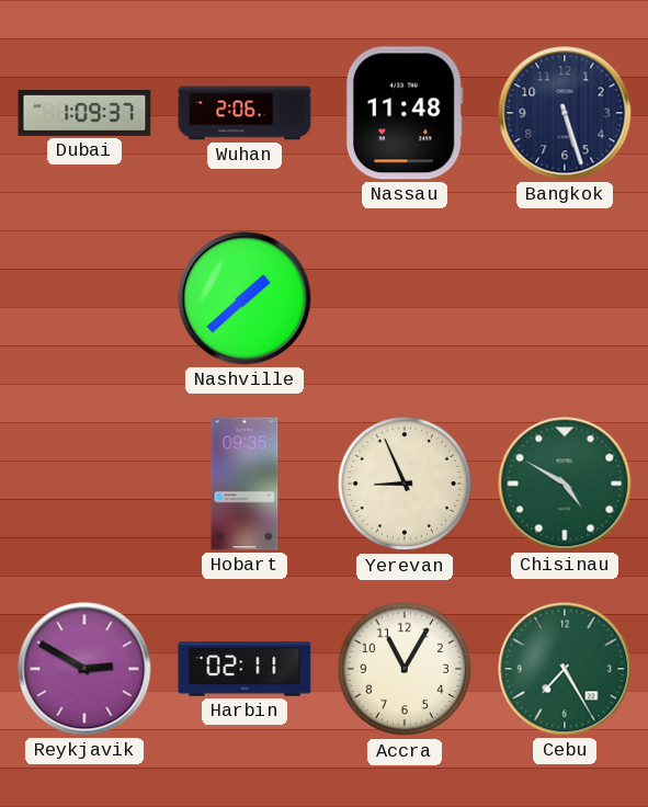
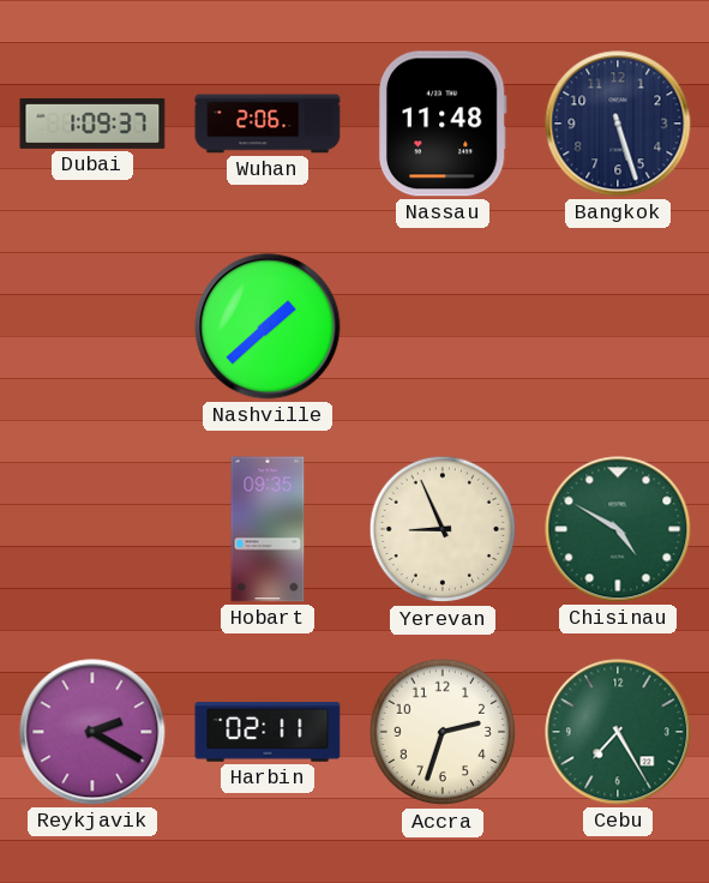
Reykjavik: 2:50 -> 2:20 (92, 732)
Accra: 11:05 -> 2:33 (443, 732)
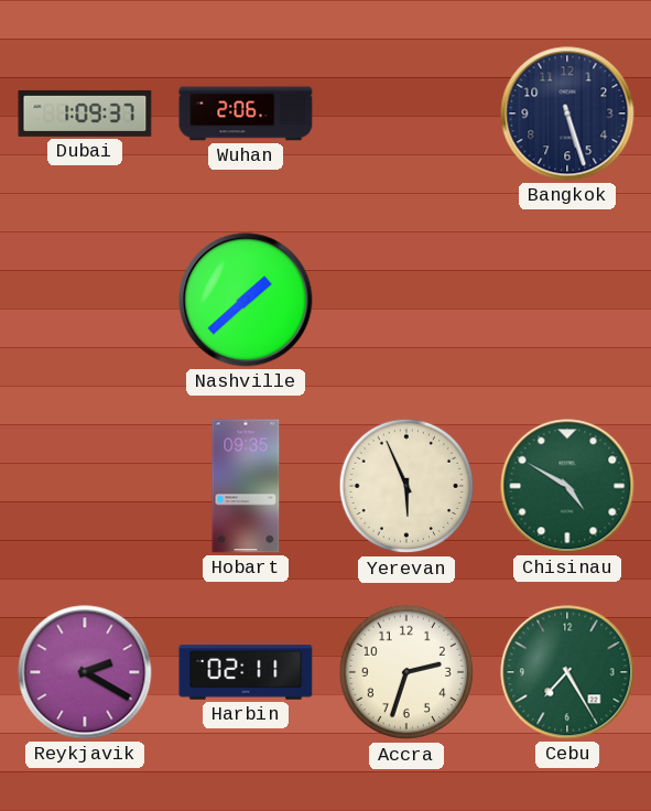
Nassau: 11:48 -> none (443, 124)
Yerevan: 8:56 -> 5:56 (406, 486)
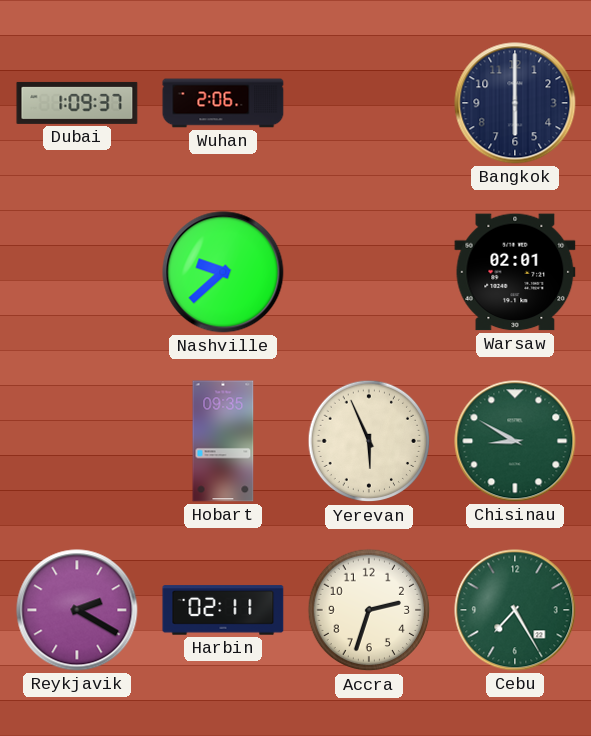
Bangkok: 5:27 -> 6:00 (515, 103)
Nashville: 1:38 -> 9:38 (223, 272)
Warsaw: none -> 02:01 (515, 272)
Chisinau: 4:50 -> 8:50 (515, 441)
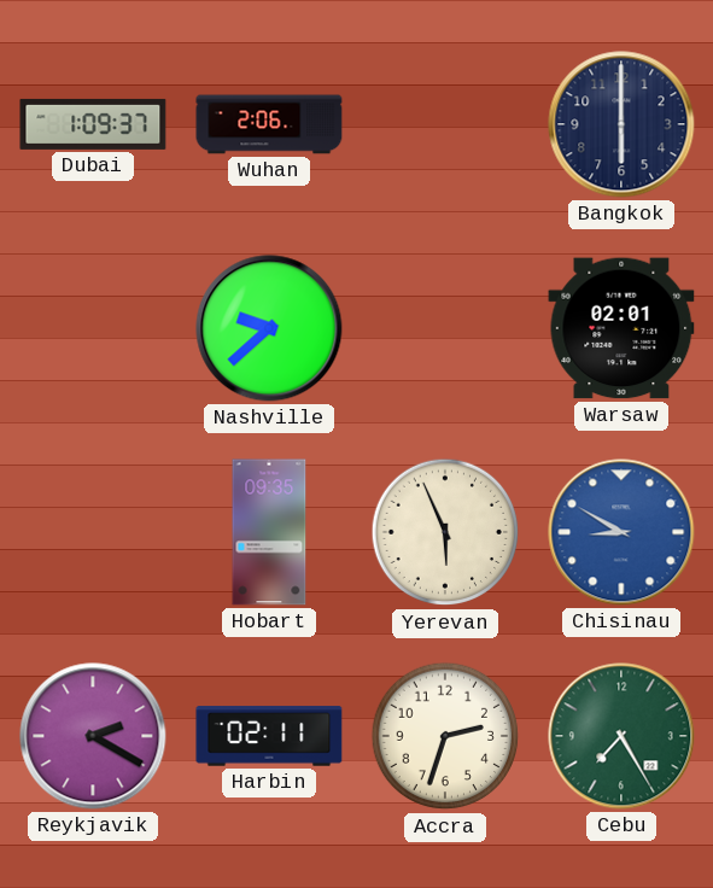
Chisinau dial: green -> blue (621, 532)
